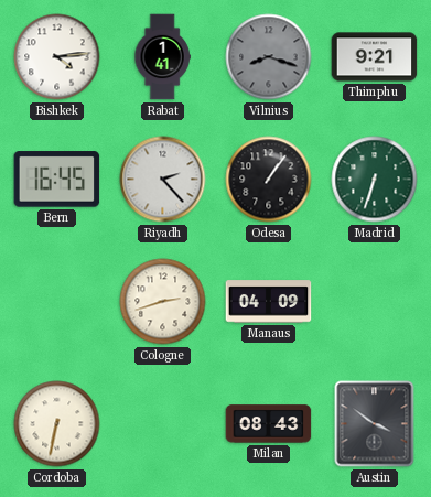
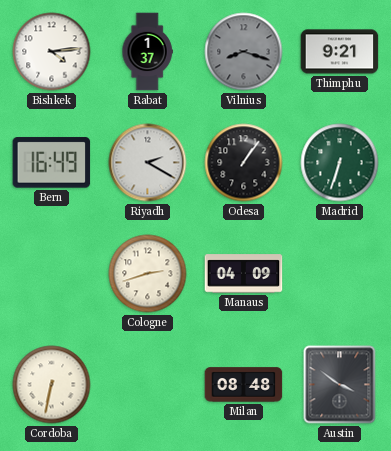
Rabat: 1:41 -> 1:37 (147, 52)
Bern: 16:45 -> 16:49 (52, 163)
Riyadh: 2:23 -> 2:20 (148, 163)
Milan: 08:43 -> 08:48 (244, 385)
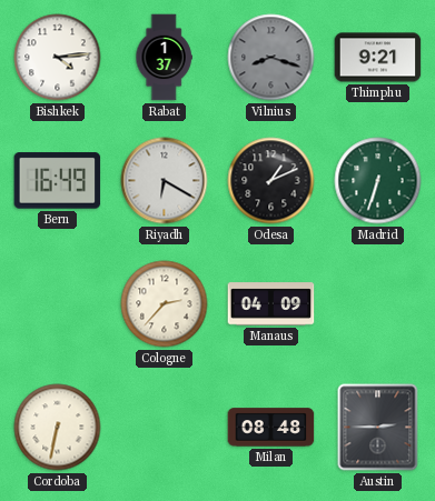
Riyadh: 2:20 -> 6:20 (165, 181)
Odesa: 1:06 -> 1:11 (271, 181)
Cologne: 2:42 -> 2:37 (165, 304)
Austin: 3:51 -> 2:45 (378, 428)
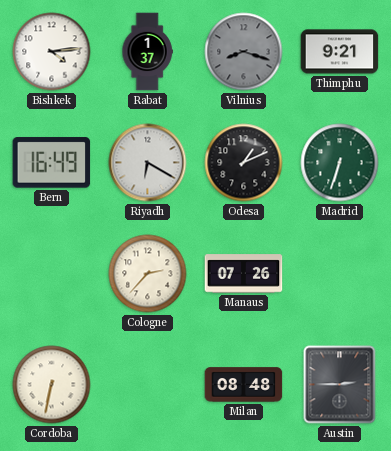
Manaus: 04:09 -> 07:26 (244, 274)
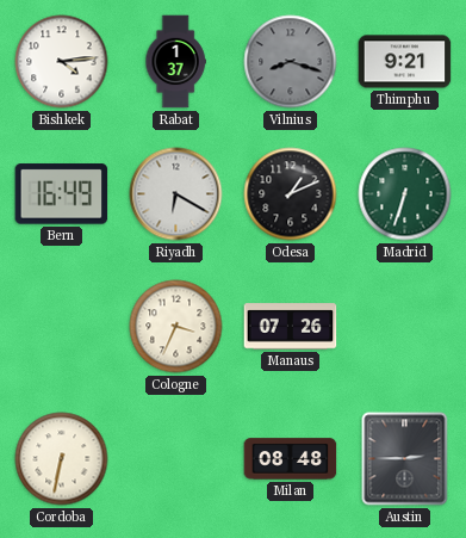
Cologne: 2:37 -> 3:34 (176, 327)
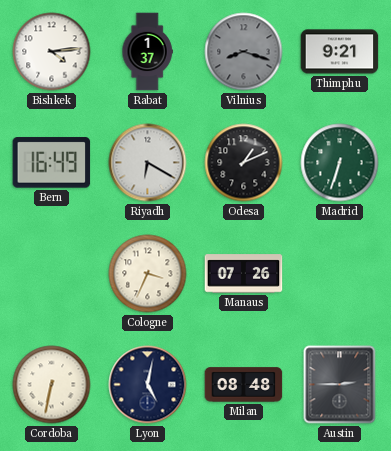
Lyon: none -> 5:02 (148, 385)
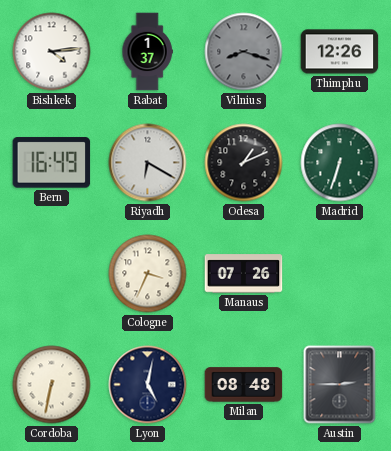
Thimphu: 9:21 -> 12:26 (340, 52)
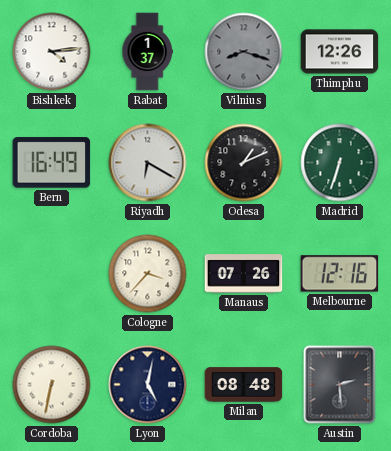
Cologne: 3:34 -> 3:37 (148, 274)
Melbourne: none -> 12:16 (340, 274)
Austin: 2:45 -> 2:29 (340, 385)
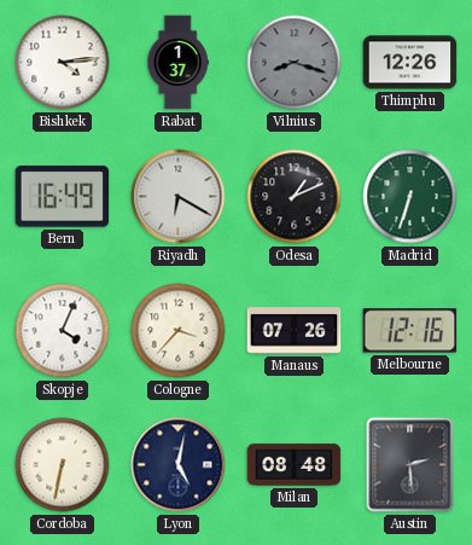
Skopje: none -> 4:04 (63, 331)
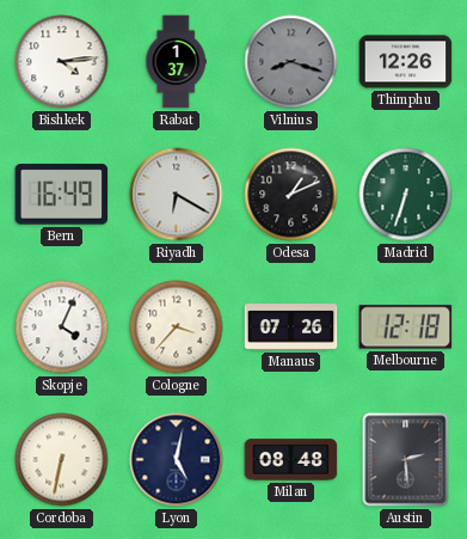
Melbourne: 12:16 -> 12:18 (406, 327)
